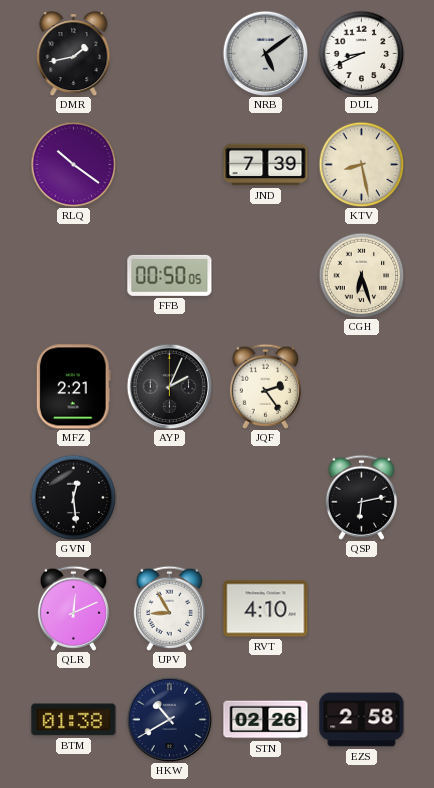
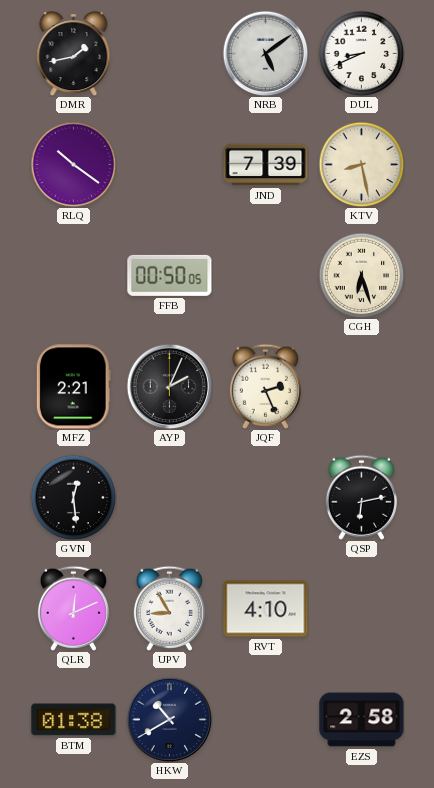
JQF: 2:24 -> 2:26 (265, 386)
STN: 02:26 -> none (266, 720)
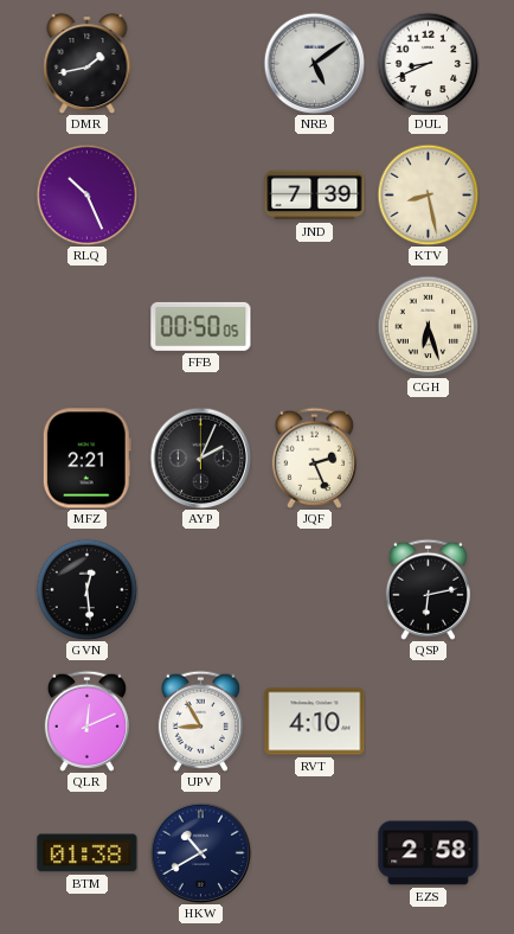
RLQ: 10:21 -> 10:26 (86, 194)
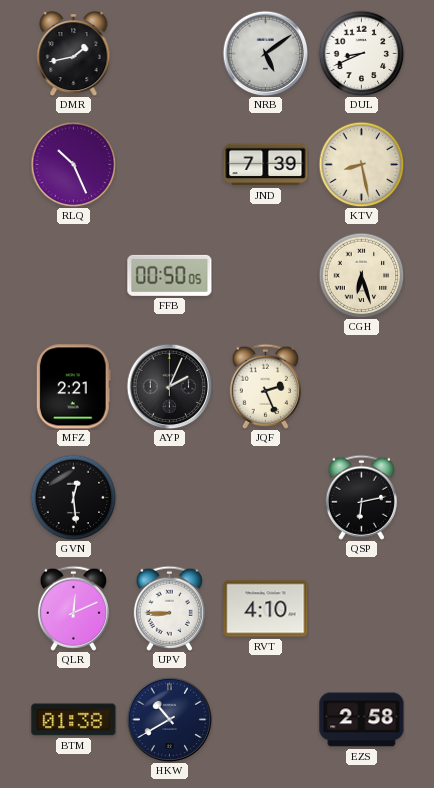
UPV: 8:55 -> 8:45 (169, 608)
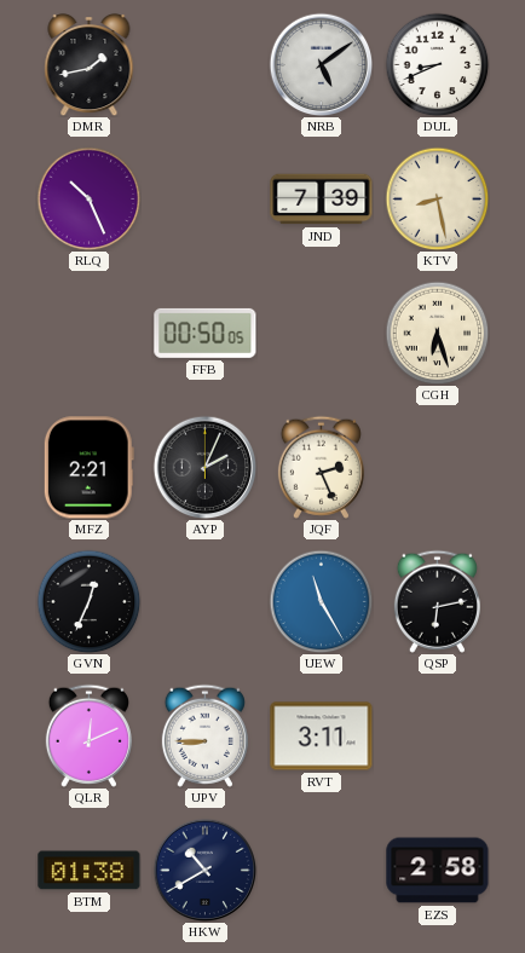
GVN: 12:29 -> 12:34 (88, 601)
UEW: none -> 11:25 (321, 601)
RVT: 4:10 -> 3:11 (322, 737)
